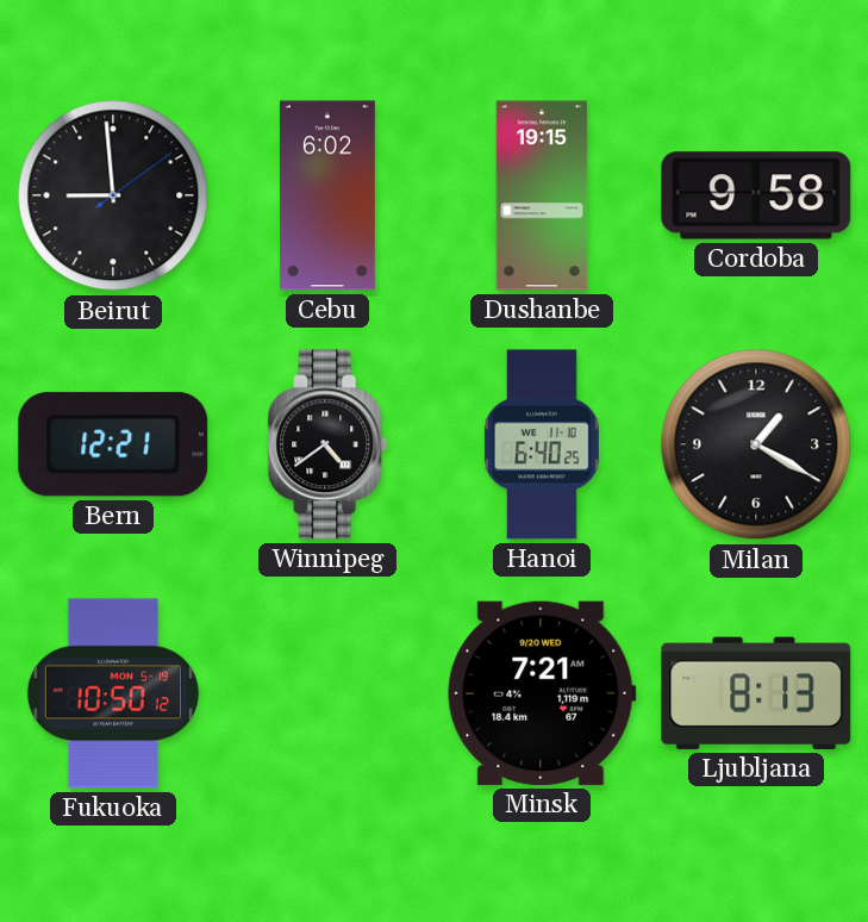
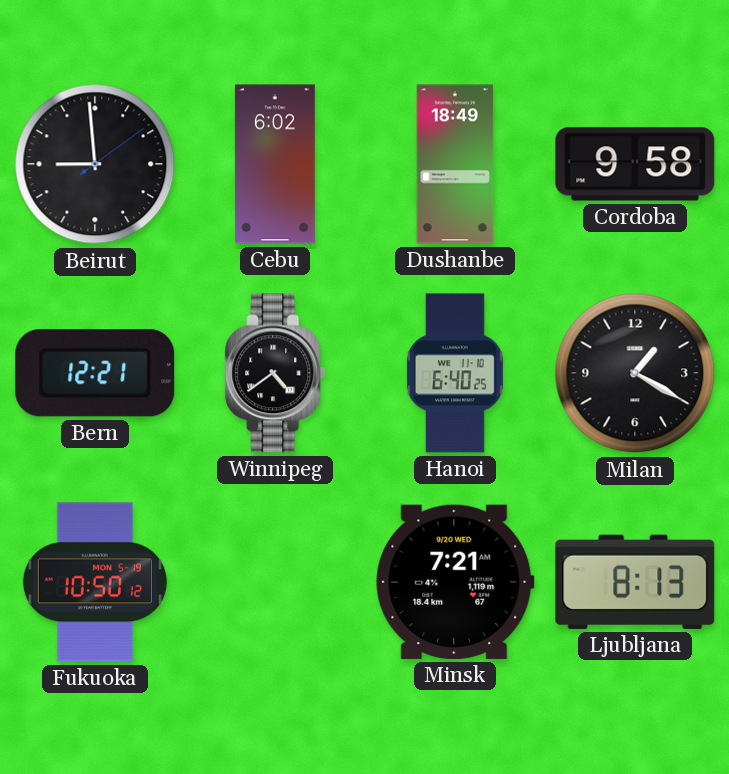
Dushanbe: 19:15 -> 18:49 (455, 164)
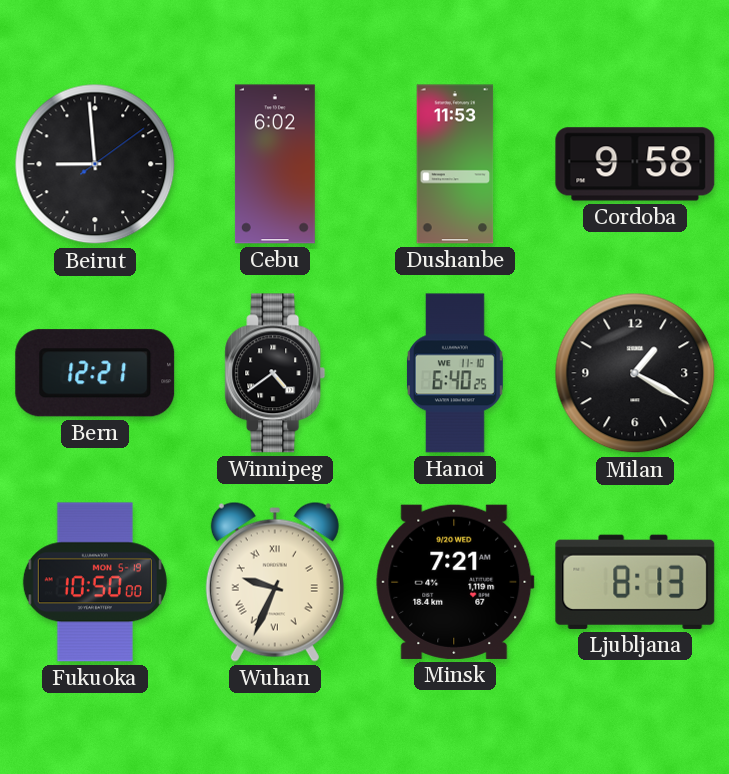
Dushanbe: 18:49 -> 11:53 (455, 164)
Fukuoka: 10:50:12 -> 10:50:00 (95, 582)
Wuhan: none -> 9:34 (275, 582)
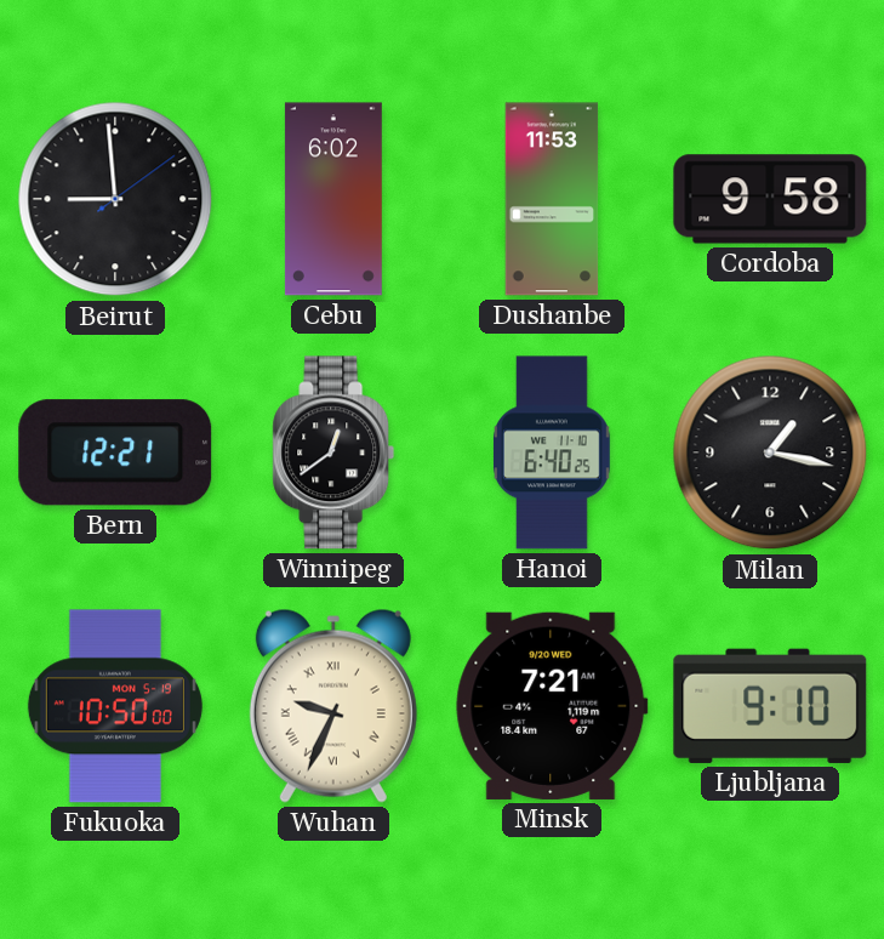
Winnipeg: 4:39 -> 12:39 (333, 453)
Milan: 1:20 -> 1:17 (770, 453)
Ljubljana: 8:13 -> 9:10 (770, 706)
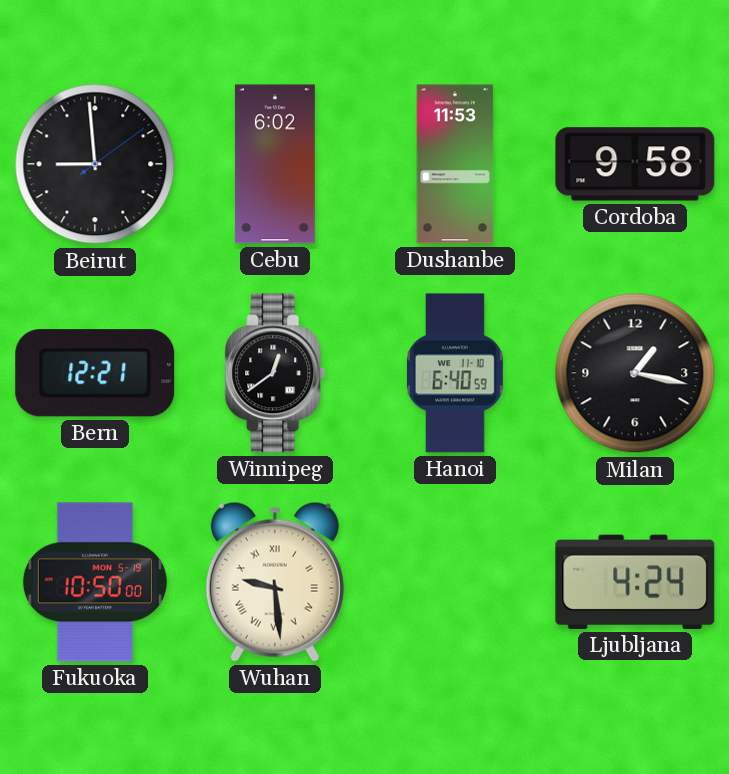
Hanoi: 6:40:25 -> 6:40:59 (455, 373)
Wuhan: 9:34 -> 9:29 (275, 582)
Minsk: 7:21 -> none (552, 706)
Ljubljana: 9:10 -> 4:24 (635, 582)
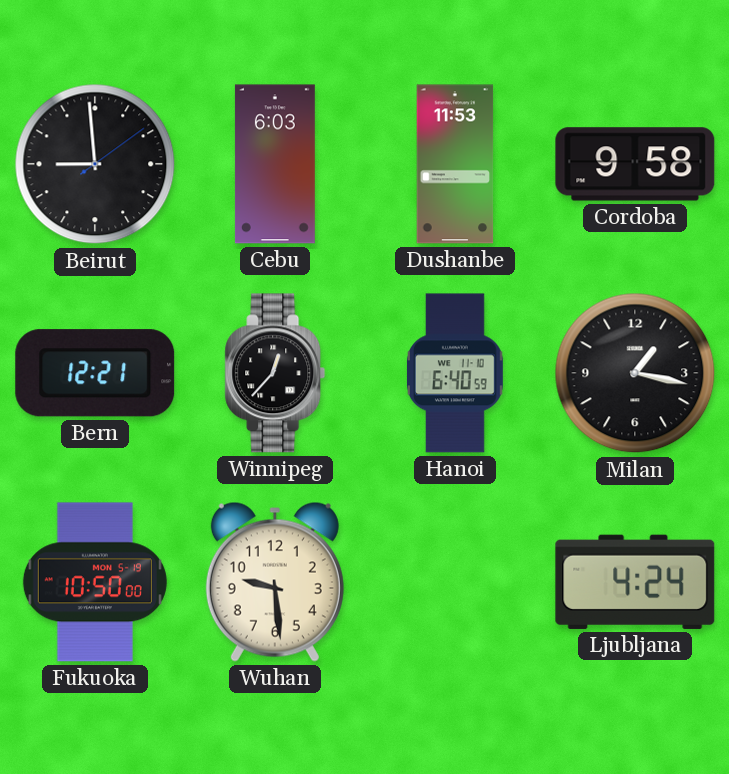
Cebu: 6:02 -> 6:03 (275, 164)
Winnipeg: 12:39 -> 12:37 (275, 373)
Wuhan numerals: Roman -> Arabic (275, 582)
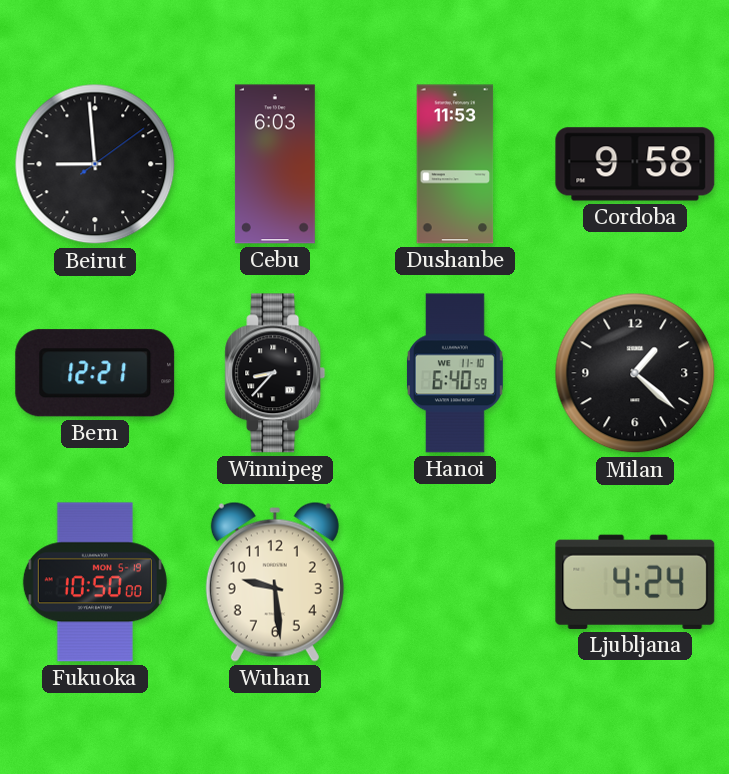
Winnipeg: 12:37 -> 8:37 (275, 373)
Milan: 1:17 -> 1:22 (635, 373)
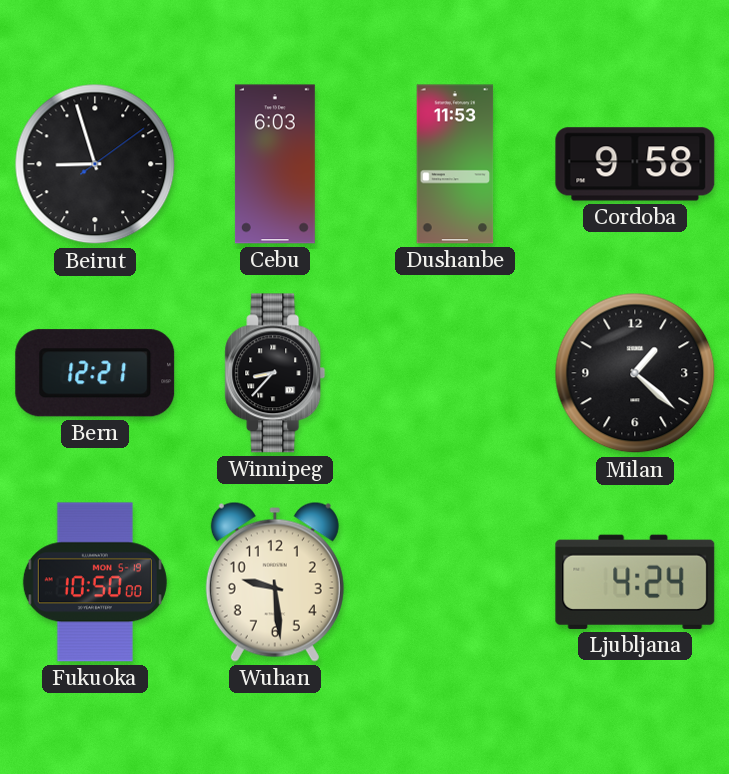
Beirut: 8:59 -> 8:57 (95, 164)
Hanoi: 6:40 -> none (455, 373)
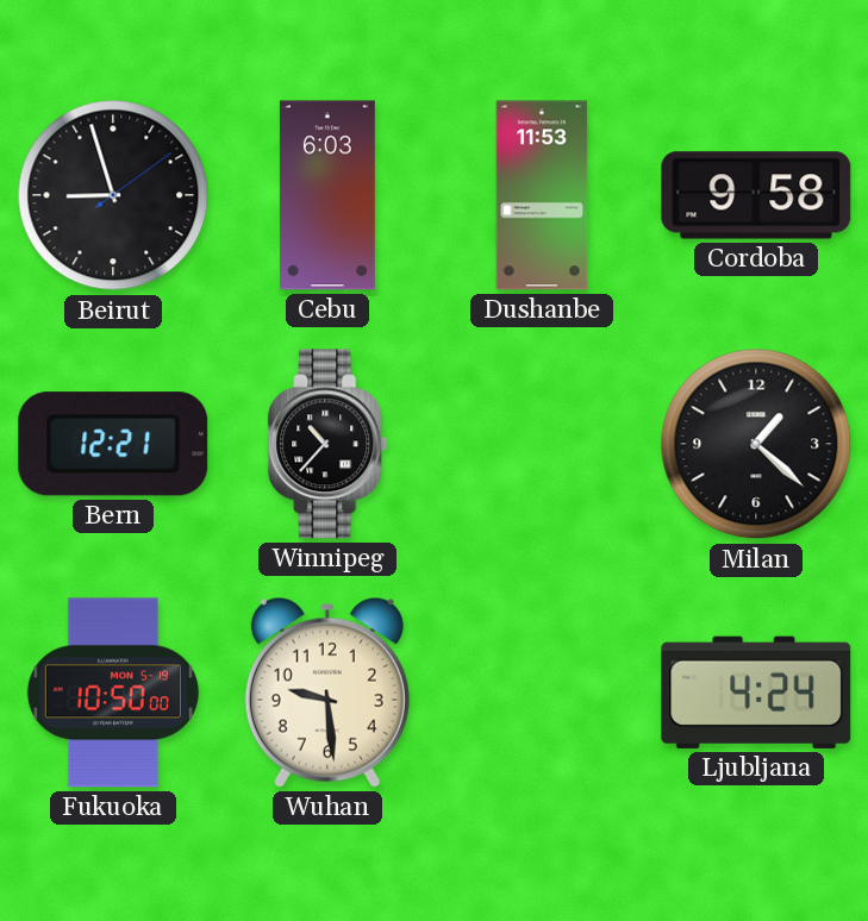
Winnipeg: 8:37 -> 10:37 (327, 444)
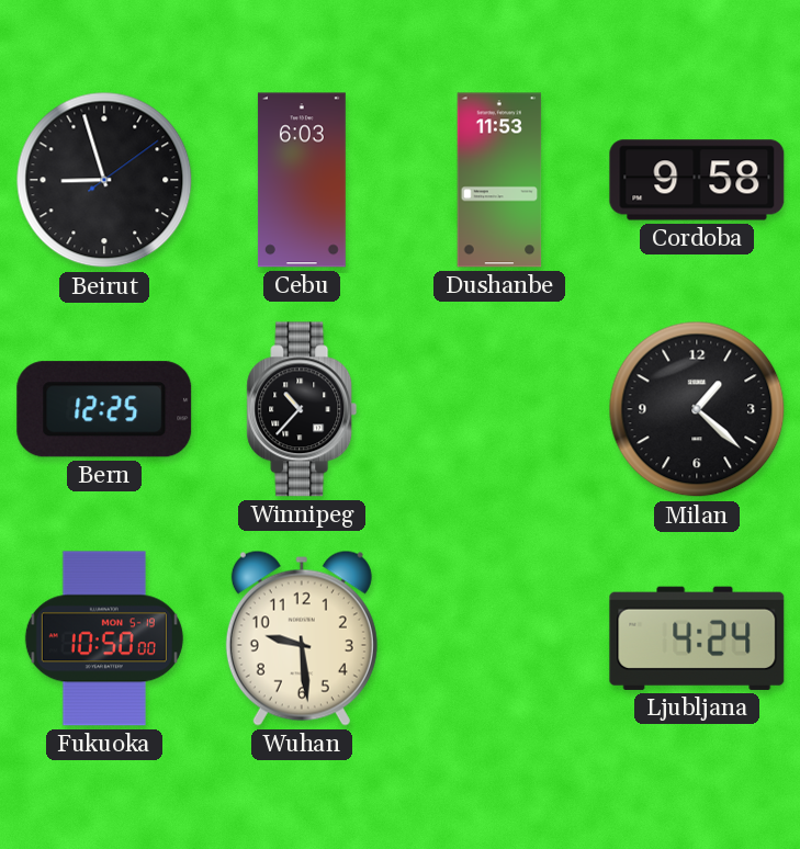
Bern: 12:21 -> 12:25 (104, 409)
